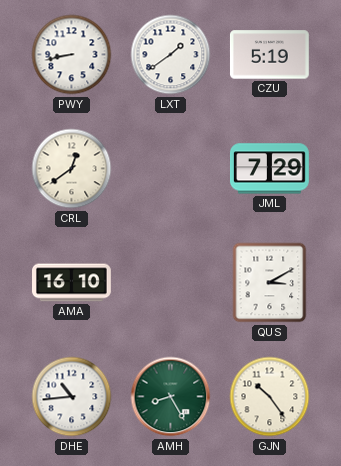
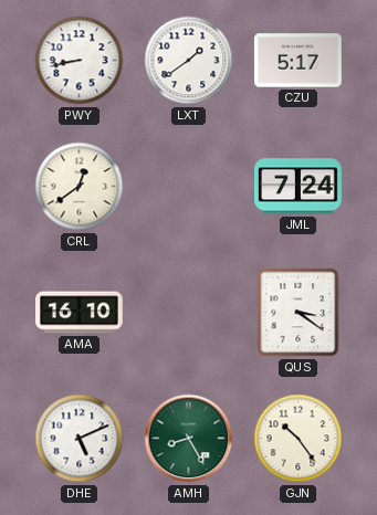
CZU: 5:19 -> 5:17 (297, 61)
JML: 7:29 -> 7:24 (299, 187)
QUS: 3:10 -> 3:21 (299, 313)
DHE: 10:44 -> 5:11 (80, 439)
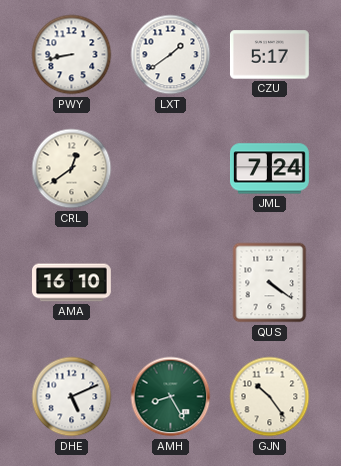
QUS: 3:21 -> 4:21 (270, 283)
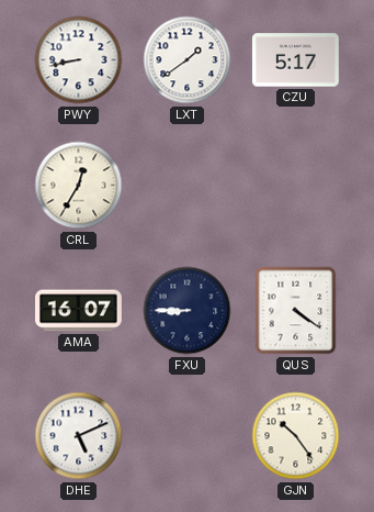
CRL: 12:39 -> 12:35 (79, 186)
JML: 7:24 -> none (270, 169)
AMA: 16:10 -> 16:07 (79, 311)
FXU: none -> 8:45 (188, 311)
AMH: 8:25 -> none (171, 397)
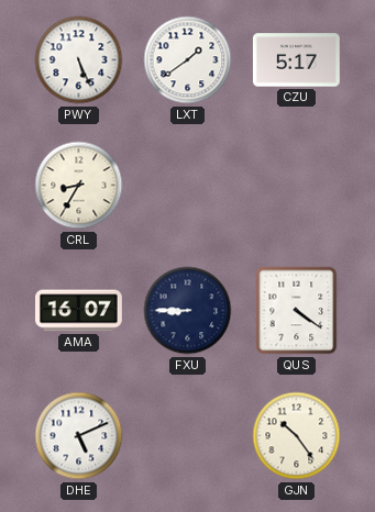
PWY: 8:43 -> 5:26 (79, 60)
CRL: 12:35 -> 8:35 (79, 186)
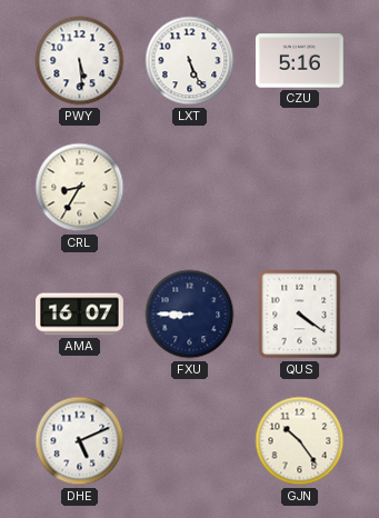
PWY: 5:26 -> 5:29 (80, 61)
LXT: 1:39 -> 5:26 (190, 61)
CZU: 5:17 -> 5:16 (299, 61)
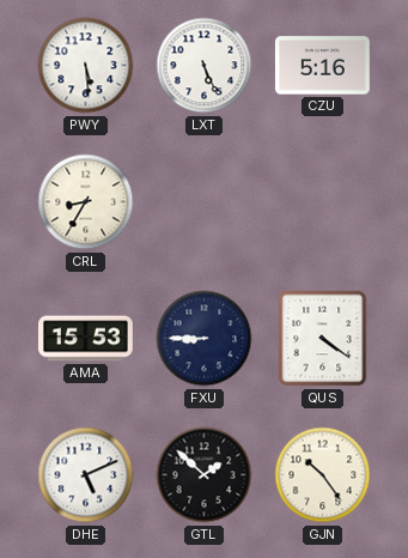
AMA: 16:07 -> 15:53 (86, 339)
GTL: none -> 1:52 (205, 475)
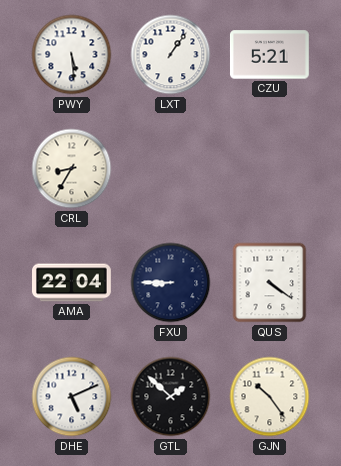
LXT: 5:26 -> 1:06 (171, 55)
CZU: 5:16 -> 5:21 (269, 55)
AMA: 15:53 -> 22:04 (72, 283)
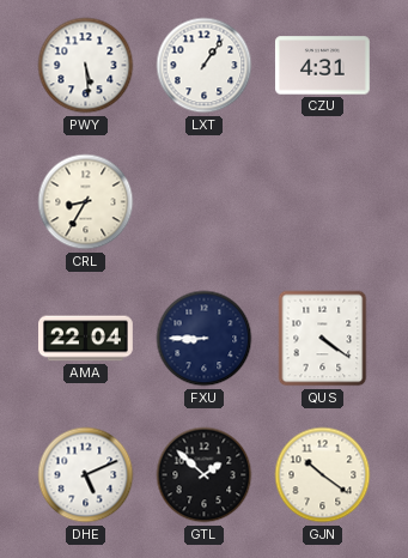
CZU: 5:21 -> 4:31 (322, 66)
GJN: 10:24 -> 10:21 (323, 475)
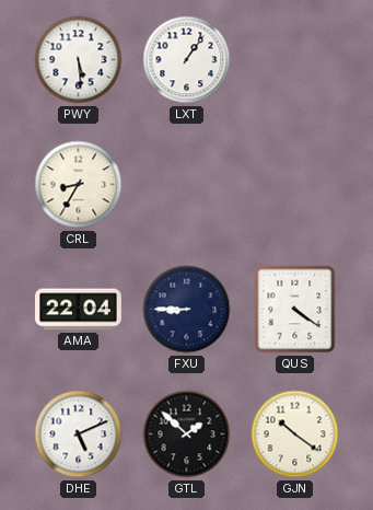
CZU: 4:31 -> none (322, 66)
